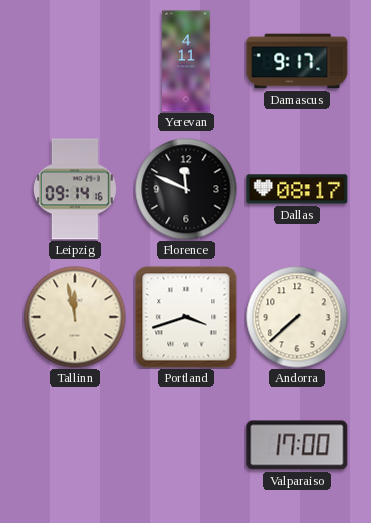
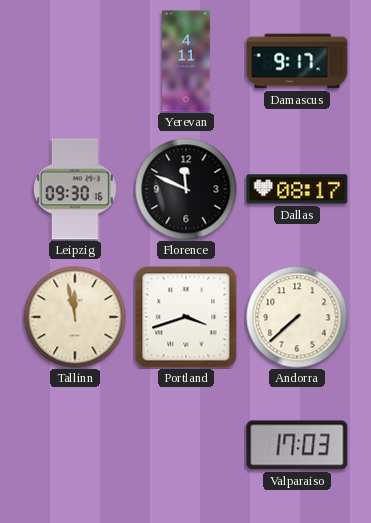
Leipzig: 09:14 -> 09:30 (75, 189)
Valparaiso: 17:00 -> 17:03 (297, 445)
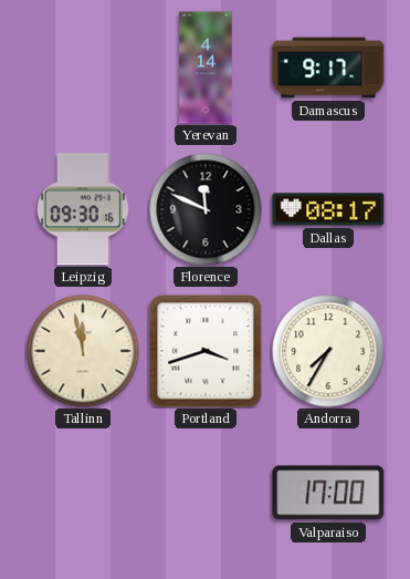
Yerevan: 4:11 -> 4:14 (206, 68)
Andorra: 7:38 -> 7:35 (328, 351)
Valparaiso: 17:03 -> 17:00 (328, 493)
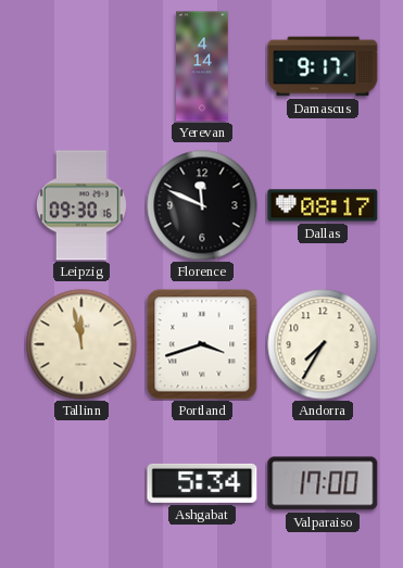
Ashgabat: none -> 5:34 (202, 483)
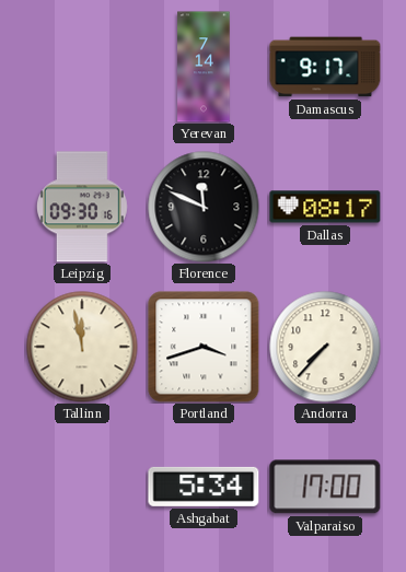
Yerevan: 4:14 -> 7:14 (204, 67)
Andorra: 7:35 -> 7:37 (325, 347)
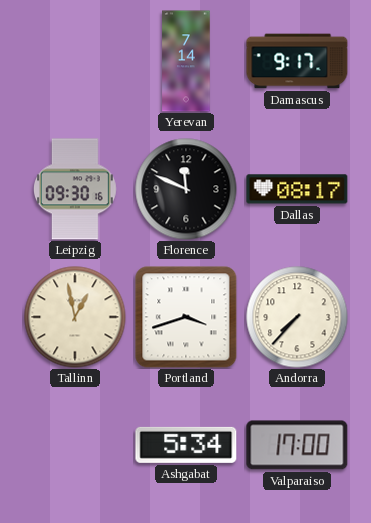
Tallinn: 11:58 -> 12:58 (75, 317)
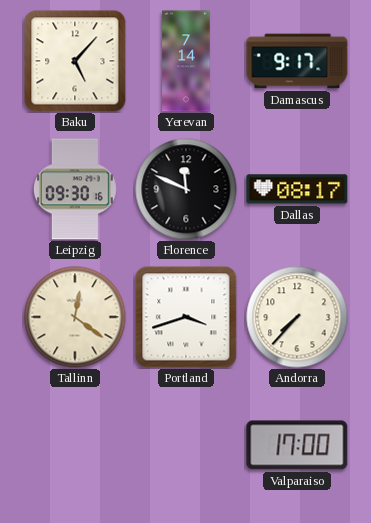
Baku: none -> 5:07 (75, 61)
Tallinn: 12:58 -> 12:21 (75, 317)
Ashgabat: 5:34 -> none (186, 445)
